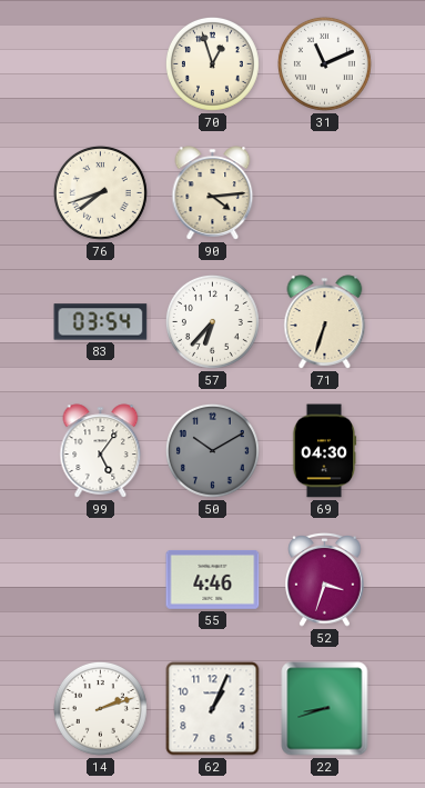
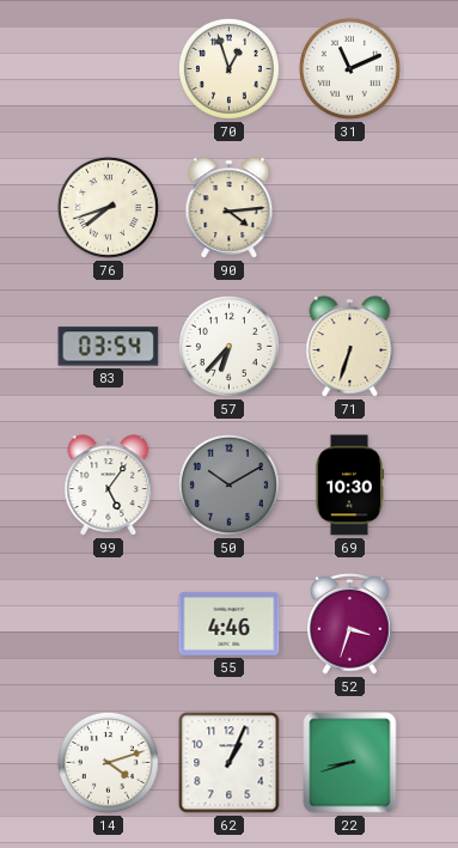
69: 04:30 -> 10:30 (349, 486)
14: 2:12 -> 4:12 (108, 762)
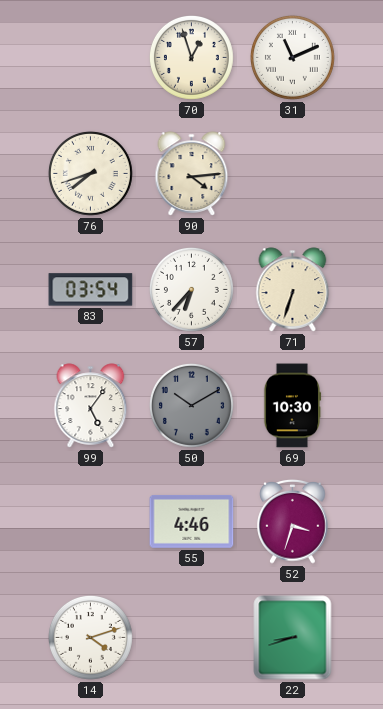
62: 1:04 -> none (230, 763)
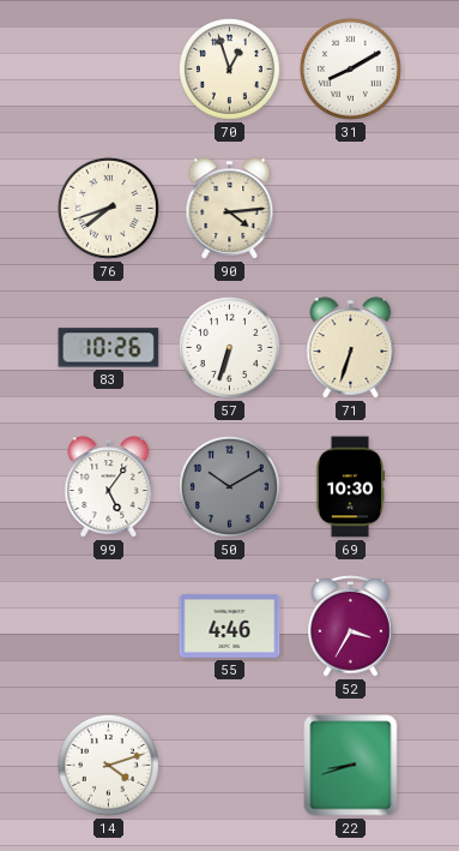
31: 11:11 -> 8:10 (350, 68)
83: 03:54 -> 10:26 (109, 348)
57: 6:37 -> 6:33 (229, 347)
52: 3:33 -> 3:35 (351, 625)
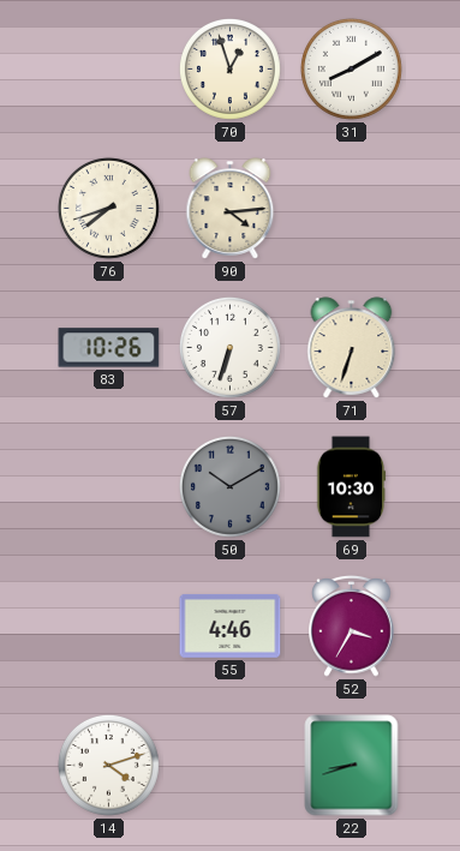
99: 5:06 -> none (109, 487)
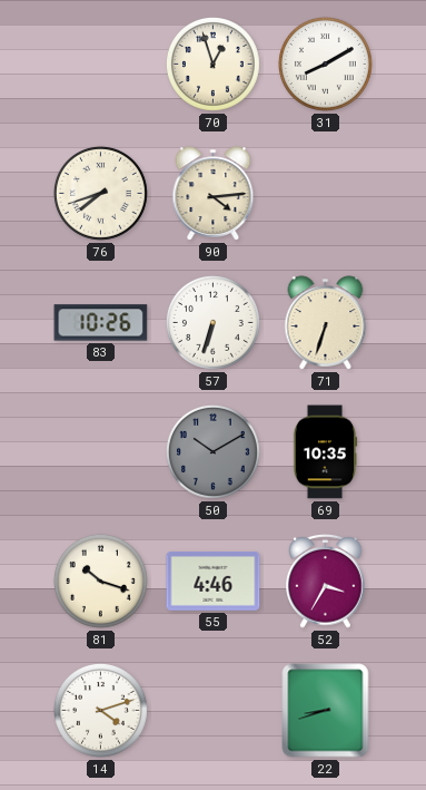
69: 10:30 -> 10:35 (325, 452)
81: none -> 10:18 (100, 581)
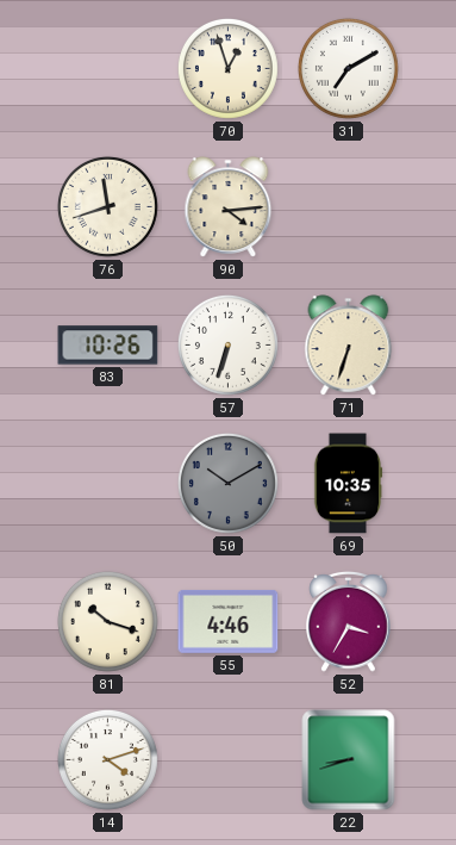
31: 8:10 -> 7:10 (348, 68)
76: 7:42 -> 11:42 (107, 206)
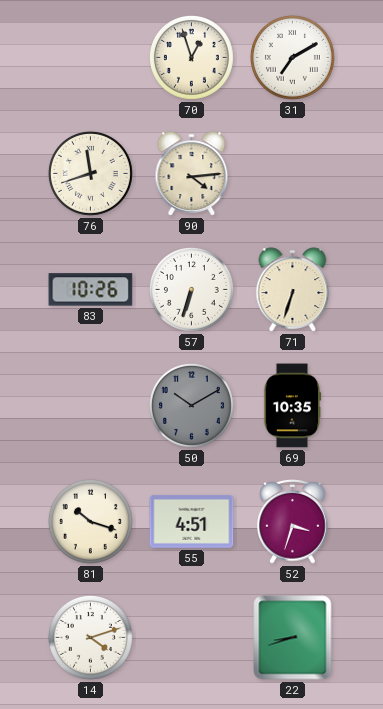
55: 4:46 -> 4:51 (192, 521)
52: 3:35 -> 3:33 (293, 521)
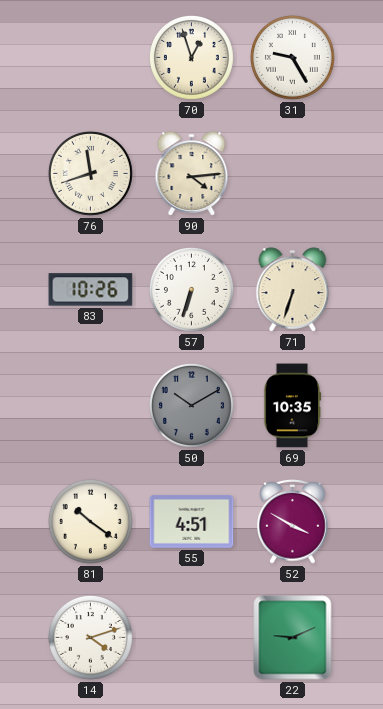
31: 7:10 -> 9:25 (292, 57)
81: 10:18 -> 10:21 (90, 521)
52: 3:33 -> 3:50 (293, 521)
22: 8:42 -> 9:11 (293, 638)
